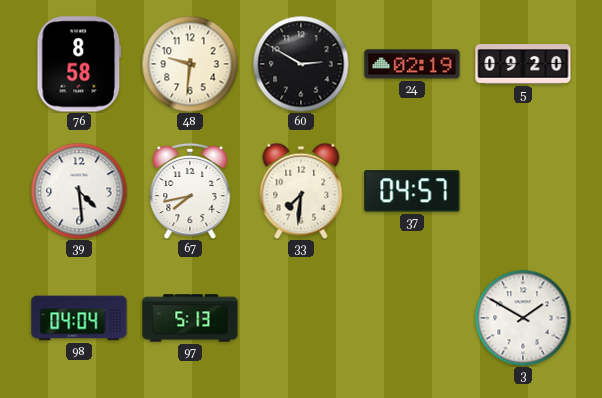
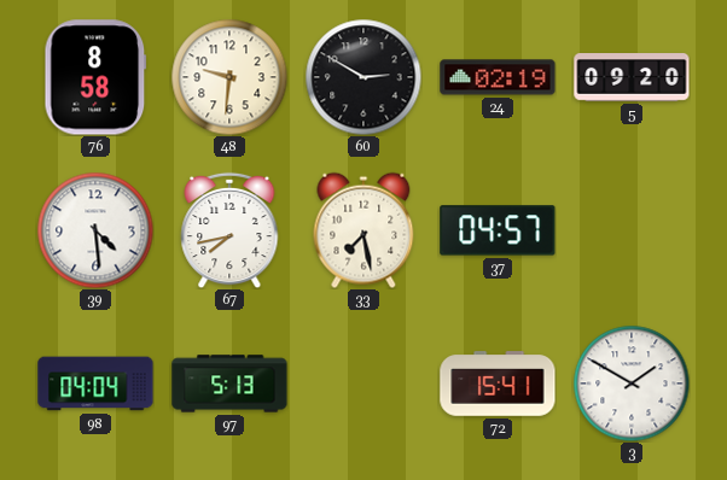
33: 7:31 -> 7:28 (363, 230)
72: none -> 15:41 (498, 384)
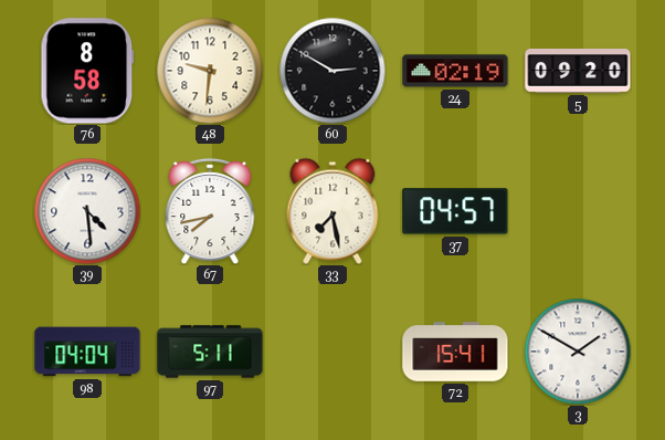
97: 5:13 -> 5:11 (210, 352)
